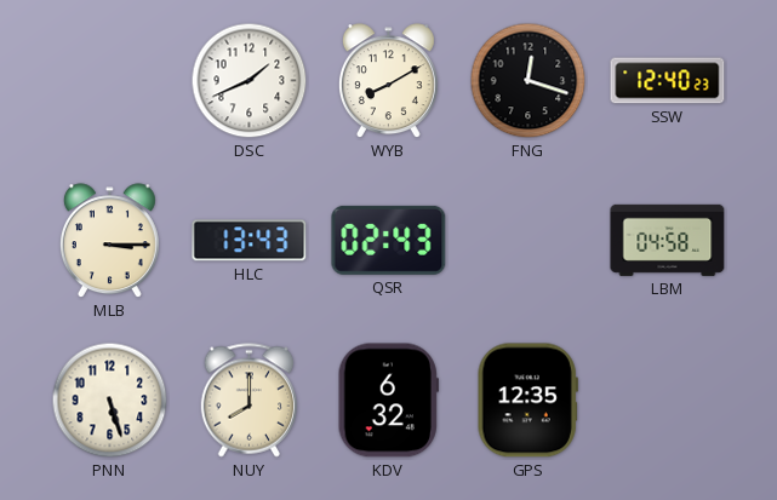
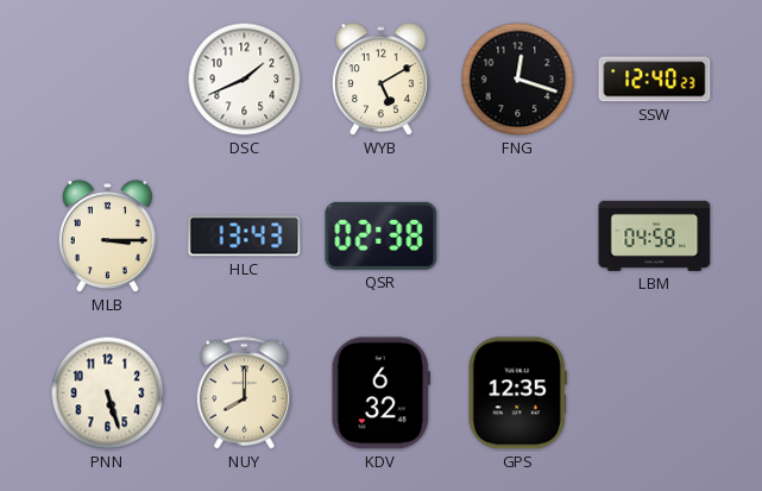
WYB: 8:10 -> 5:10 (380, 80)
QSR: 02:43 -> 02:38 (382, 235)
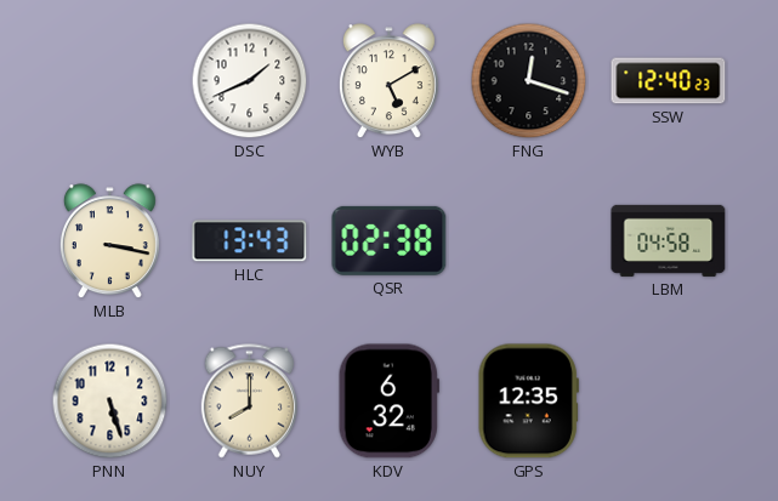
MLB: 3:15 -> 3:17 (109, 241)
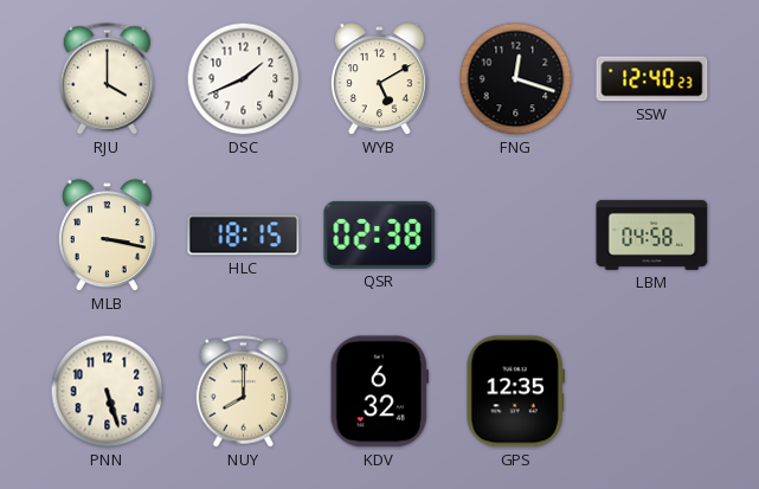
RJU: none -> 4:00 (108, 79)
HLC: 13:43 -> 18:15 (244, 236)
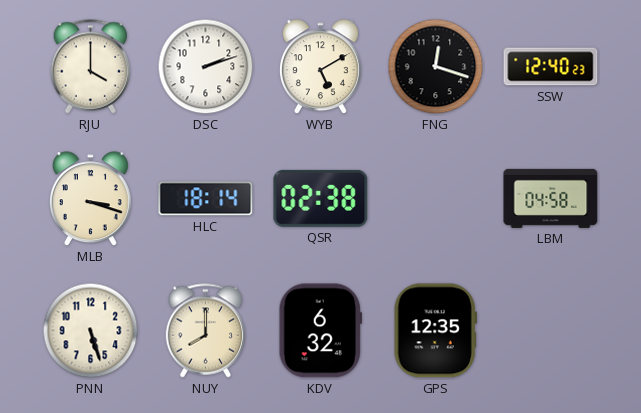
DSC: 1:41 -> 2:12 (206, 67)
MLB: 3:17 -> 3:18 (90, 199)
HLC: 18:15 -> 18:14 (206, 199)
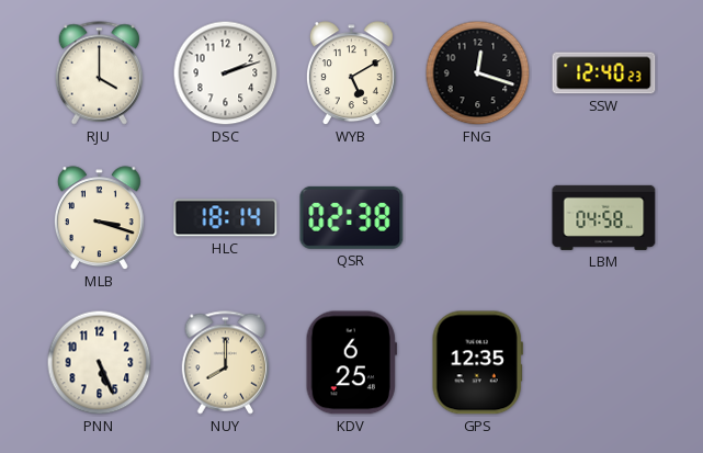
PNN: 5:27 -> 5:26 (100, 363)
KDV: 6:32 -> 6:25 (351, 363)
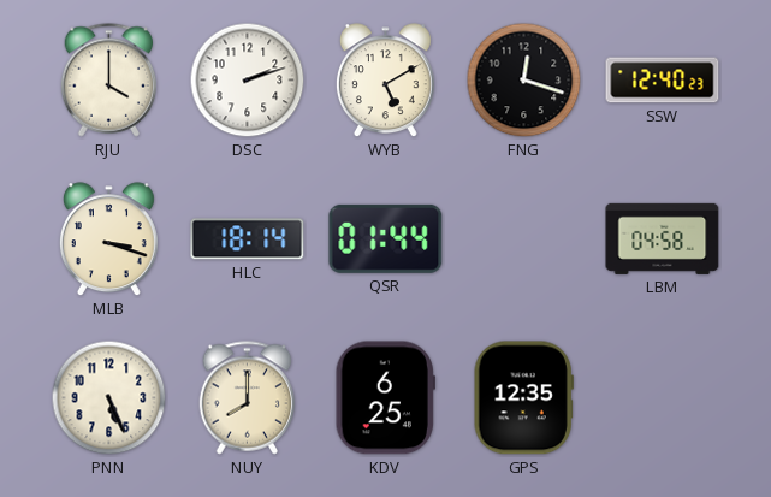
QSR: 02:38 -> 01:44 (386, 238)
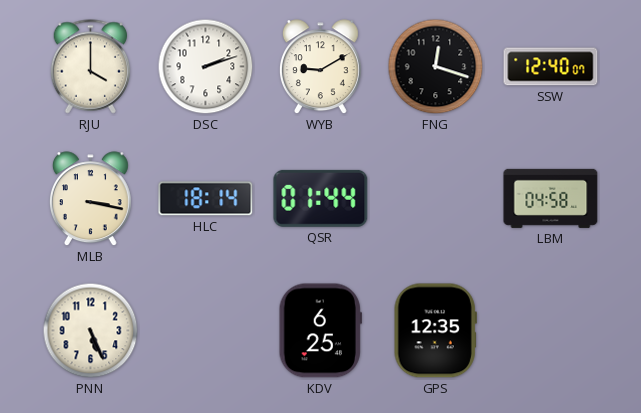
WYB: 5:10 -> 9:10 (320, 67)
SSW: 12:40:23 -> 12:40:07 (551, 67)
MLB: 3:18 -> 3:17 (90, 199)
NUY: 8:00 -> none (248, 398)
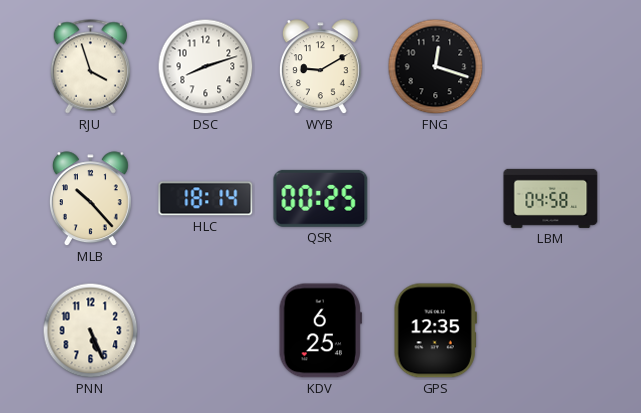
RJU: 4:00 -> 3:57 (91, 67)
DSC: 2:12 -> 8:12 (206, 67)
SSW: 12:40 -> none (551, 67)
MLB: 3:17 -> 10:23 (90, 199)
QSR: 01:44 -> 00:25 (321, 198)
